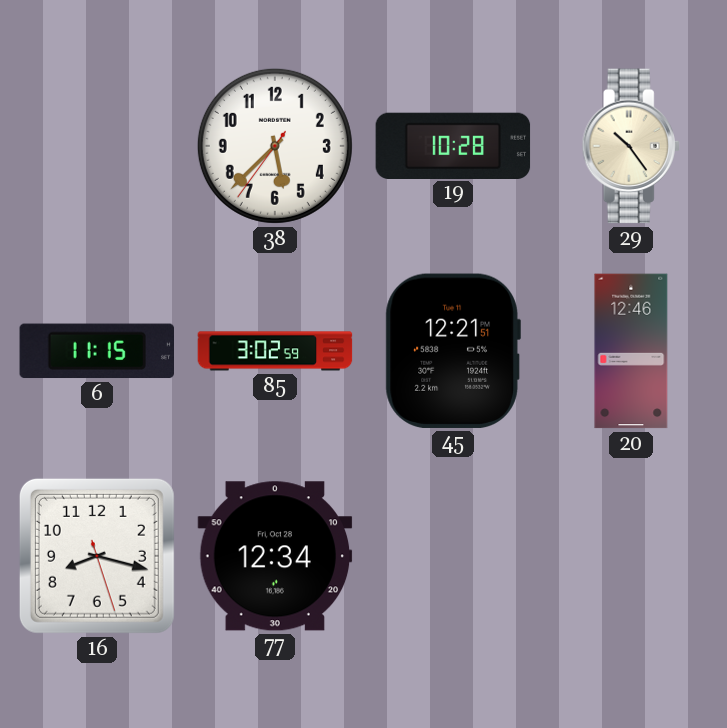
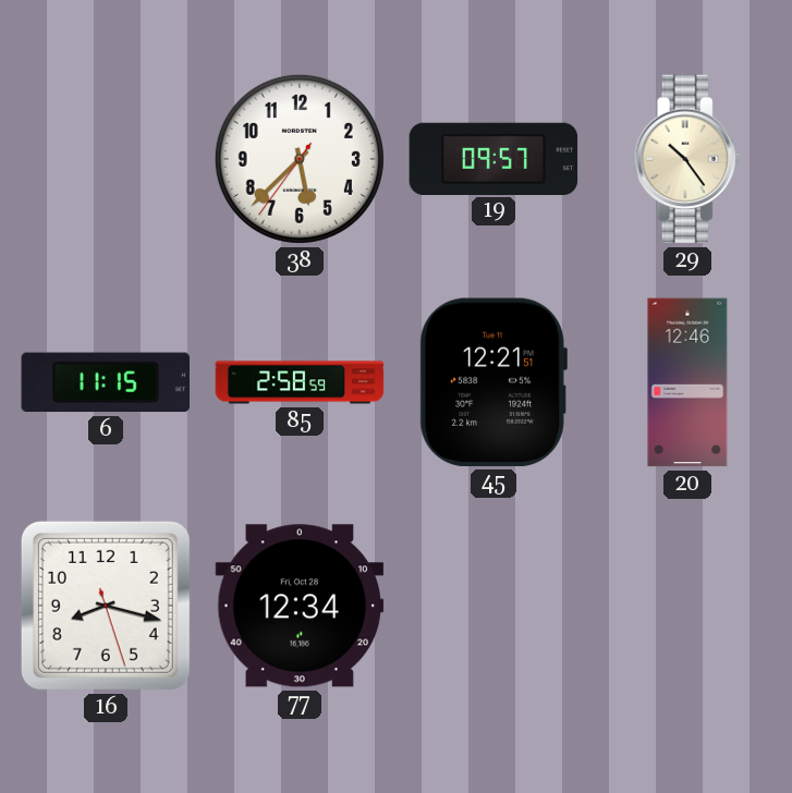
19: 10:28 -> 09:57 (494, 158)
85: 3:02 -> 2:58 (300, 382)
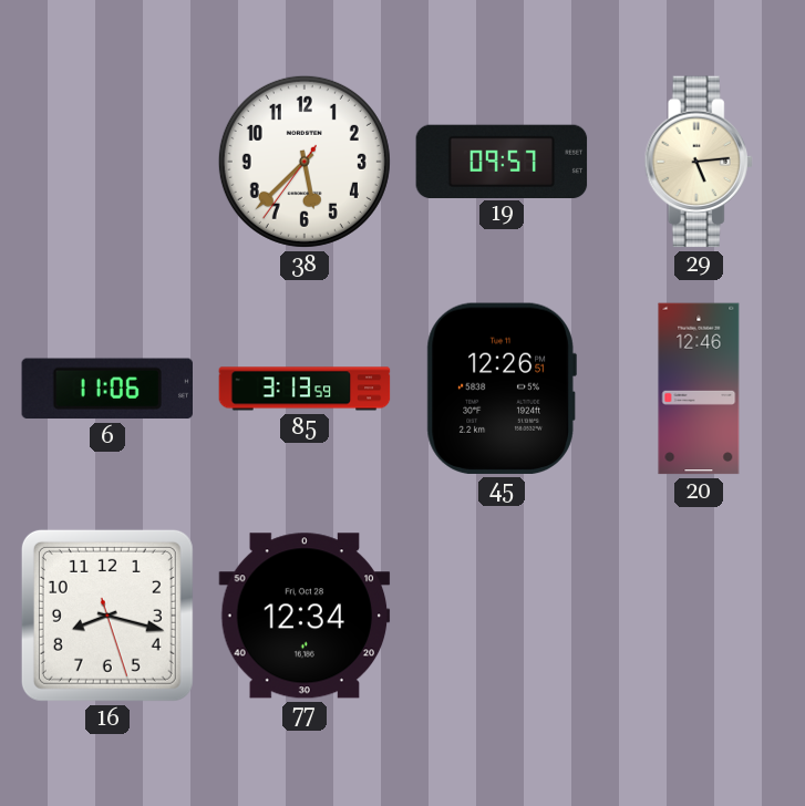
29: 10:24 -> 5:14 (699, 162)
6: 11:15 -> 11:06 (106, 389)
85: 2:58 -> 3:13 (305, 389)
45: 12:21 -> 12:26 (502, 389)
